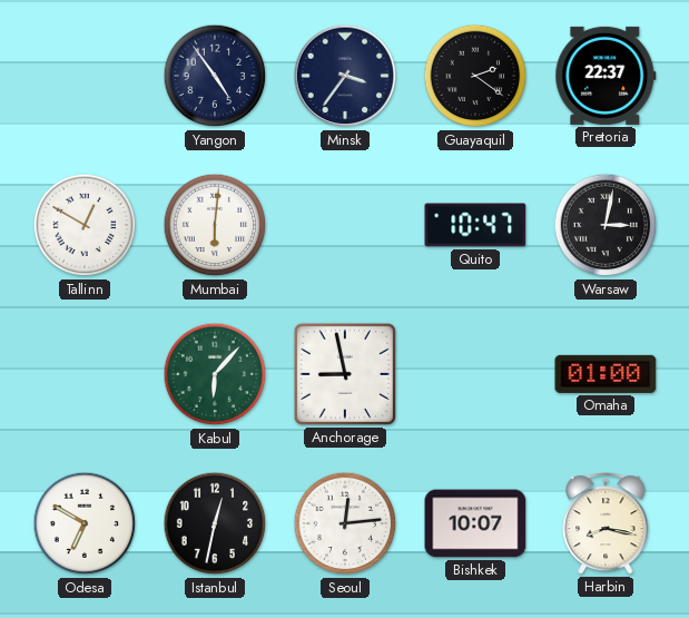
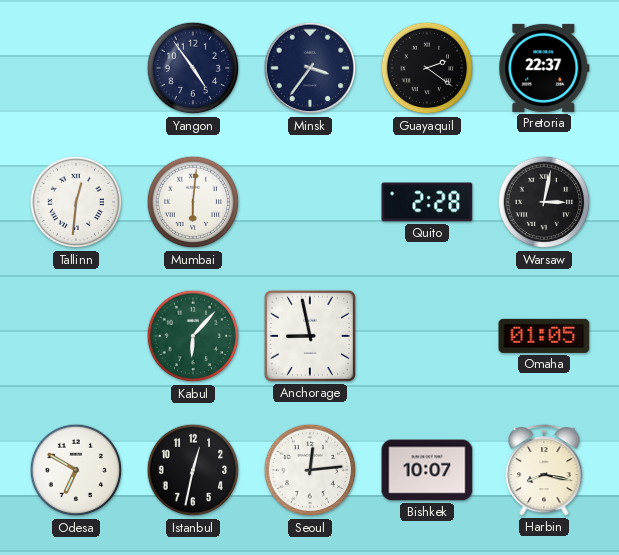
Tallinn: 12:50 -> 12:31 (76, 202)
Quito: 10:47 -> 2:28 (427, 202)
Omaha: 01:00 -> 01:05 (544, 336)
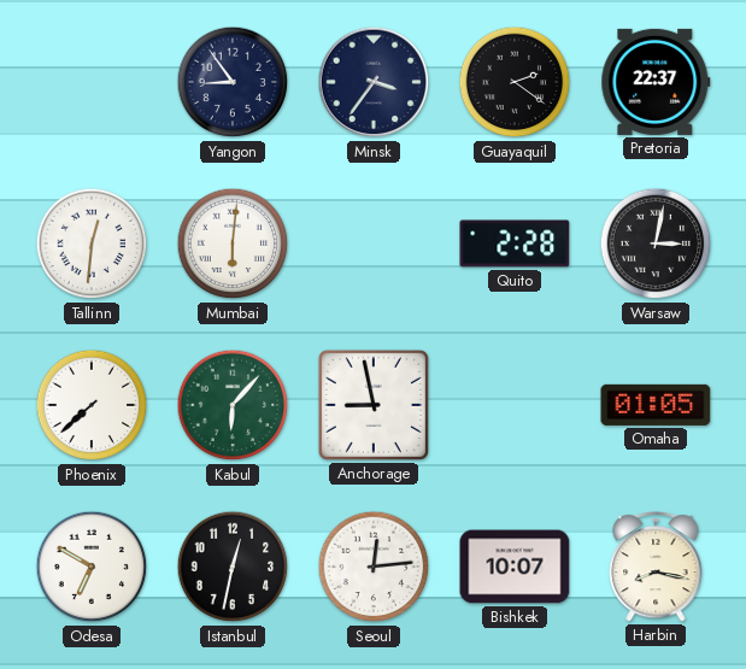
Yangon: 4:54 -> 8:54 (233, 82)
Phoenix: none -> 7:38 (92, 405)
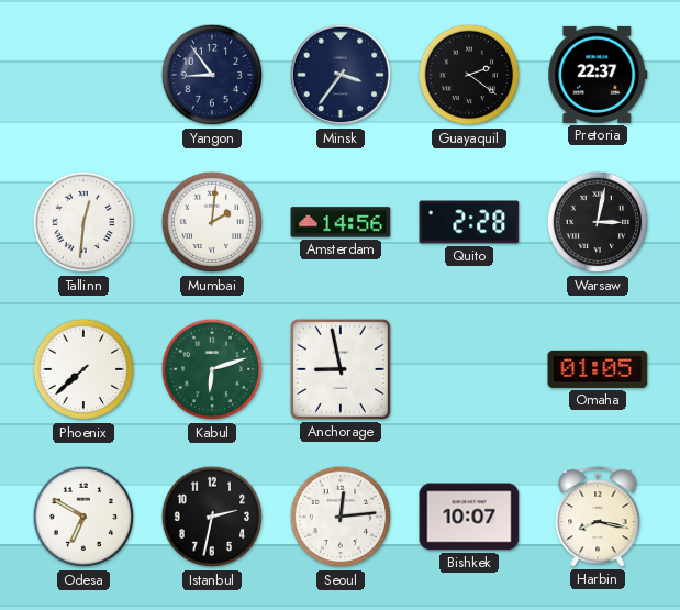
Mumbai: 6:01 -> 2:01 (212, 222)
Amsterdam: none -> 14:56 (341, 222)
Kabul: 6:07 -> 6:12 (212, 369)
Istanbul: 12:32 -> 2:32 (212, 517)
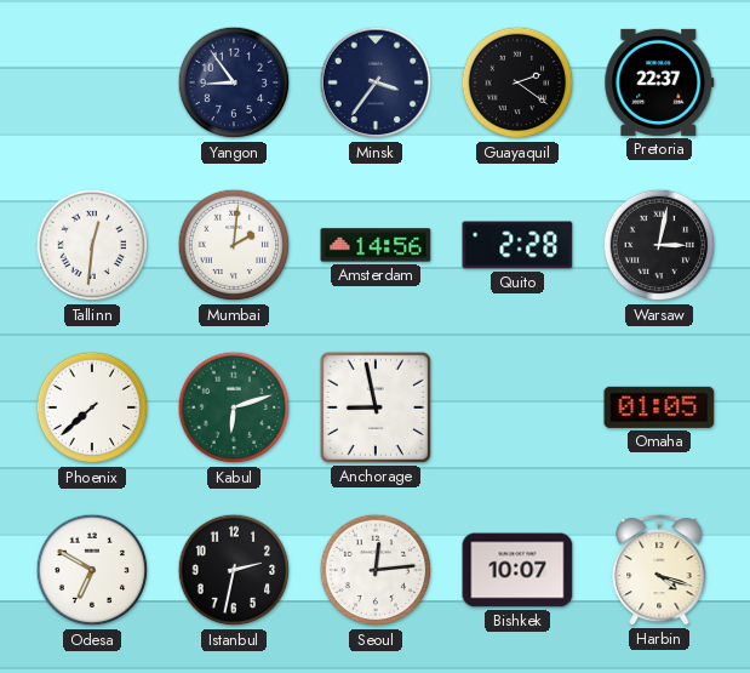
Harbin: 8:17 -> 4:18 (659, 570)
